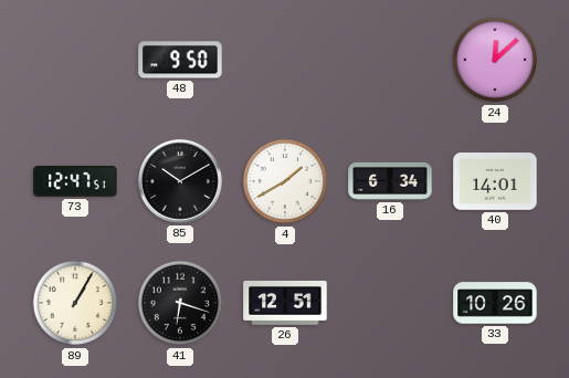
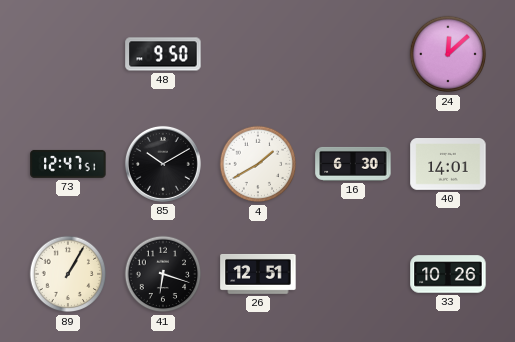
16: 6:34 -> 6:30 (353, 164)
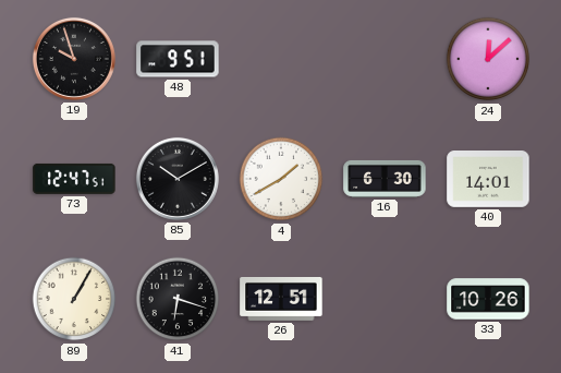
19: none -> 9:57 (74, 59)
48: 9:50 -> 9:51 (178, 59)
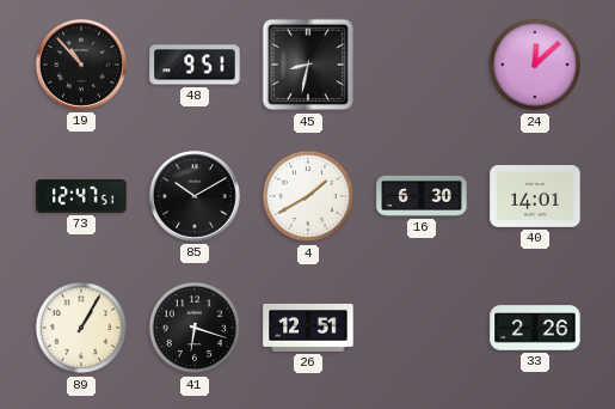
19: 9:57 -> 10:53 (81, 65)
45: none -> 8:32 (308, 65)
33: 10:26 -> 2:26 (535, 328)
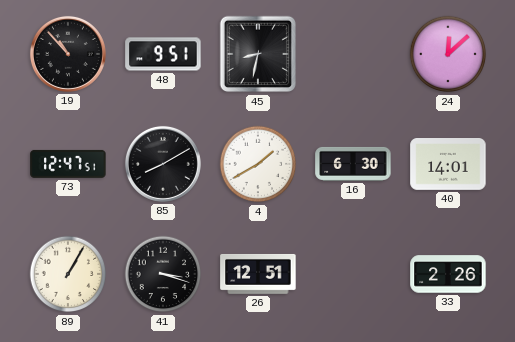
85: 10:10 -> 8:10 (163, 164)
41: 6:18 -> 3:18 (163, 274)
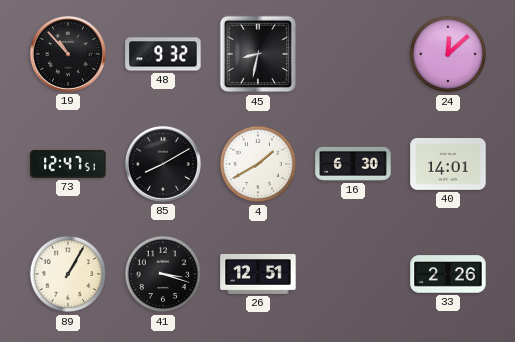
48: 9:51 -> 9:32 (163, 54)
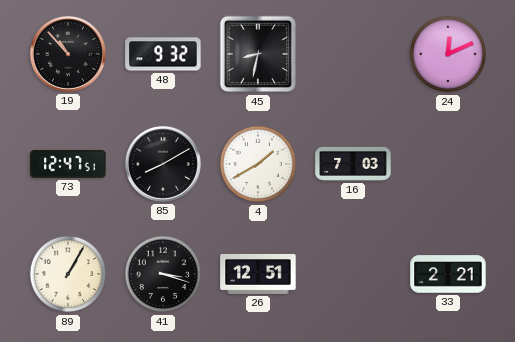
24: 12:08 -> 12:11 (448, 54)
16: 6:30 -> 7:03 (353, 164)
40: 14:01 -> none (448, 165)
33: 2:26 -> 2:21 (448, 274)
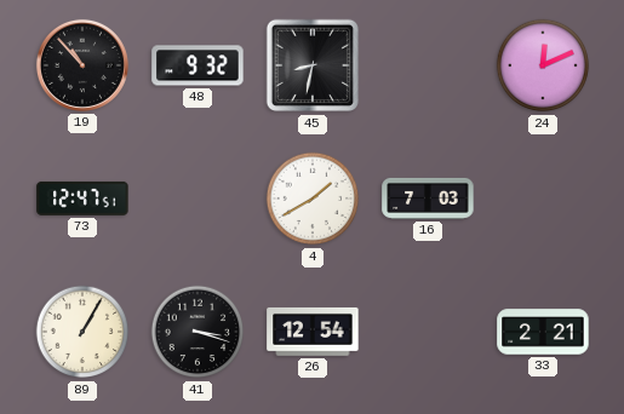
85: 8:10 -> none (163, 164)
26: 12:51 -> 12:54 (313, 332)
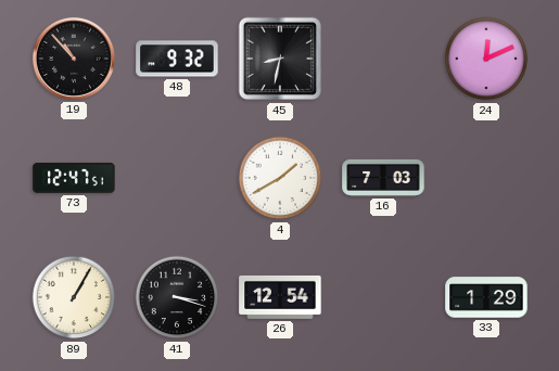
33: 2:21 -> 1:29 (486, 297)
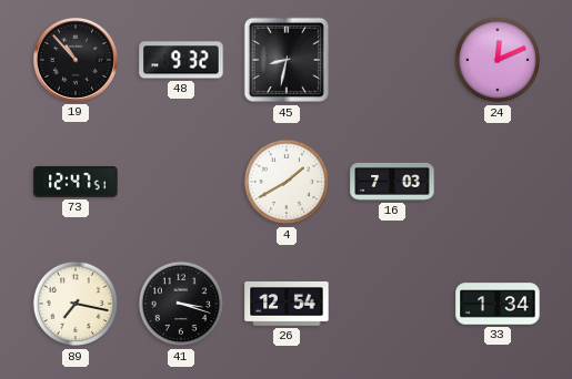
89: 1:05 -> 7:17 (76, 304)
33: 1:29 -> 1:34 (498, 304)
